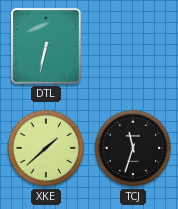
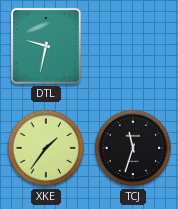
DTL: 6:32 -> 9:32 (46, 46)
XKE: 1:38 -> 1:36 (46, 148)
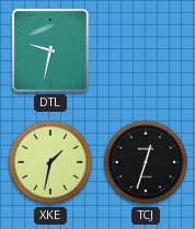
XKE: 1:36 -> 1:32 (50, 162)
TCJ: 11:33 -> 12:33 (146, 162)
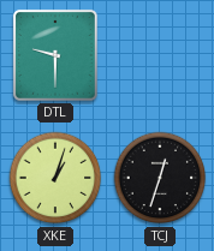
DTL: 9:32 -> 9:30 (55, 55)
XKE: 1:32 -> 1:03 (55, 178)
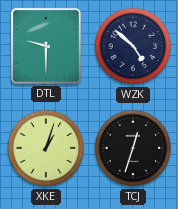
WZK: none -> 4:52 (133, 46)
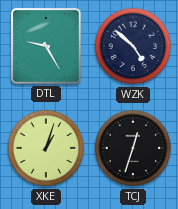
DTL: 9:30 -> 9:25 (46, 46)
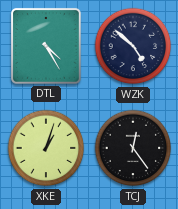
DTL: 9:25 -> 4:25 (46, 46)
TCJ: 12:33 -> 12:24 (133, 148)
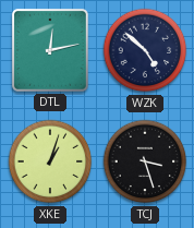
DTL: 4:25 -> 12:13 (50, 50)
TCJ: 12:24 -> 3:27 (145, 161)
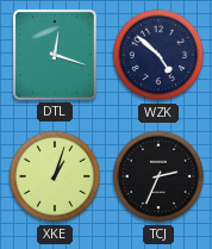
DTL: 12:13 -> 12:18 (55, 55)
TCJ: 3:27 -> 2:34 (158, 176)
